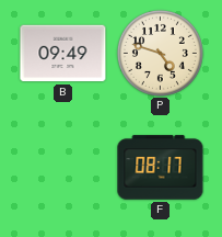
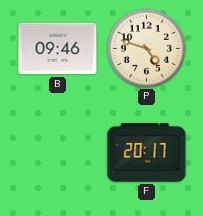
B: 09:49 -> 09:46 (58, 49)
F: 08:17 -> 20:17 (147, 153)
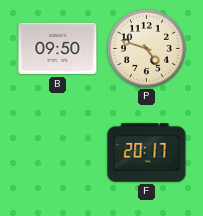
B: 09:46 -> 09:50 (58, 49)
